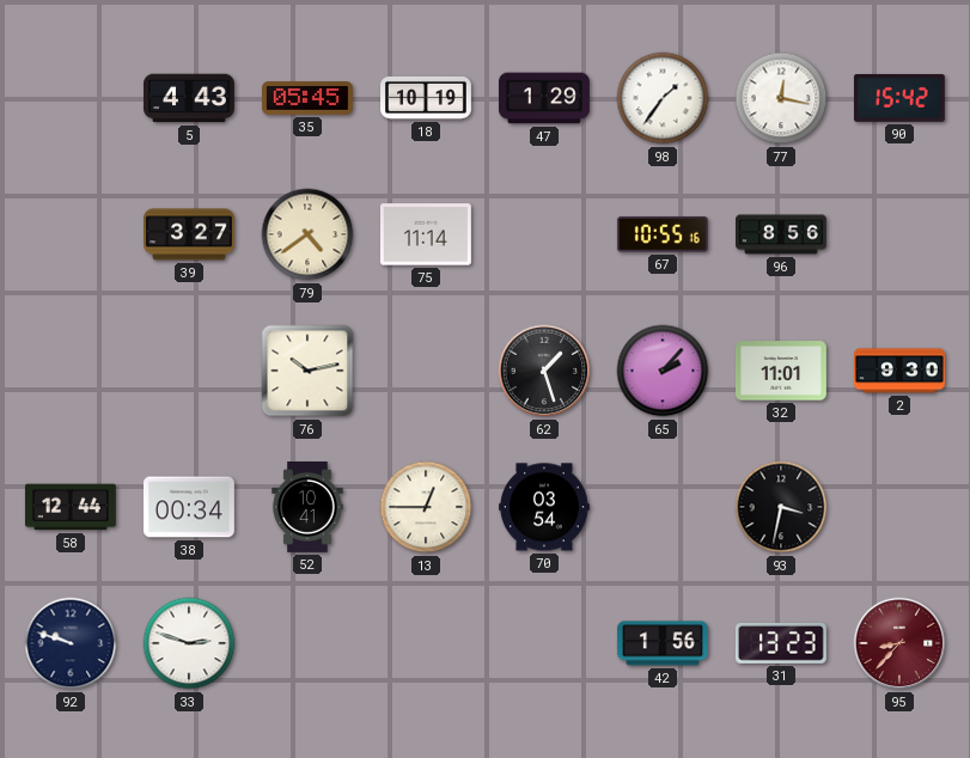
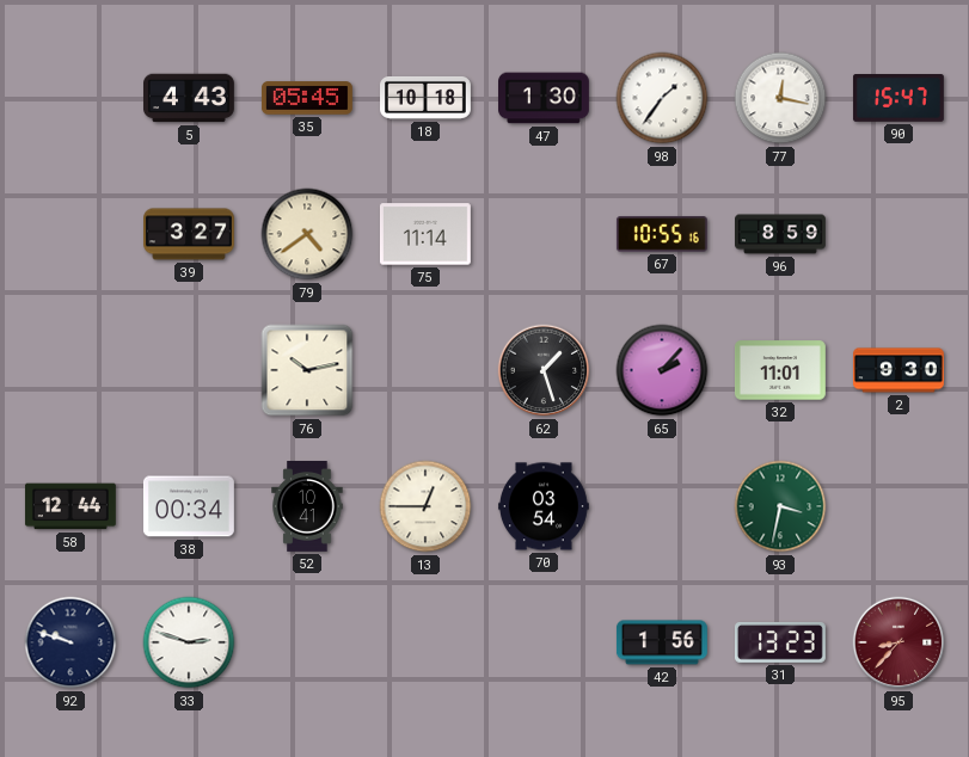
18: 10:19 -> 10:18 (427, 98)
47: 1:29 -> 1:30 (545, 98)
90: 15:42 -> 15:47 (899, 99)
96: 8:56 -> 8:59 (781, 234)
93 dial: black -> green (780, 506)
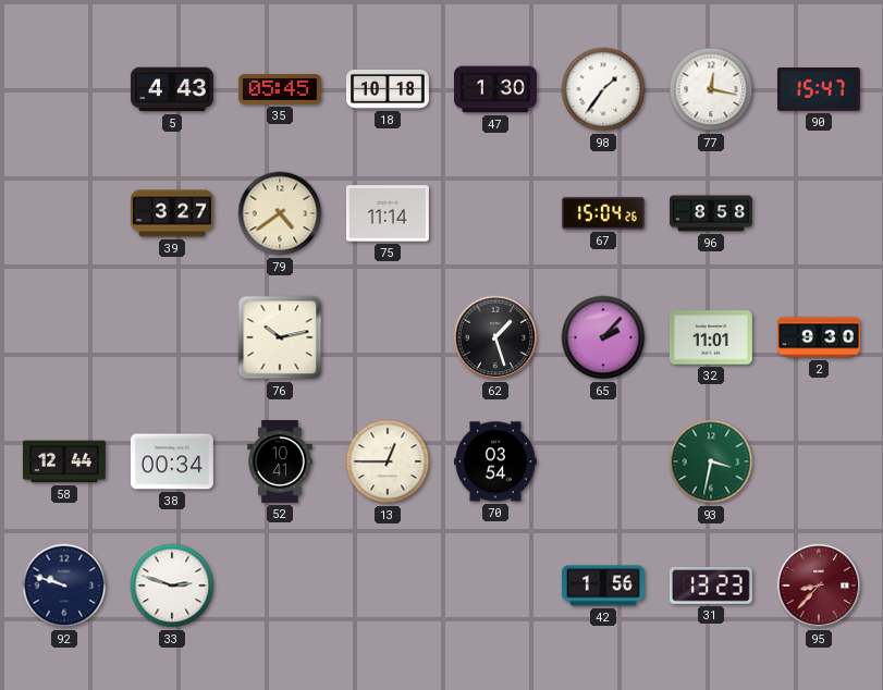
67: 10:55 -> 15:04 (603, 213)
96: 8:59 -> 8:58 (712, 213)
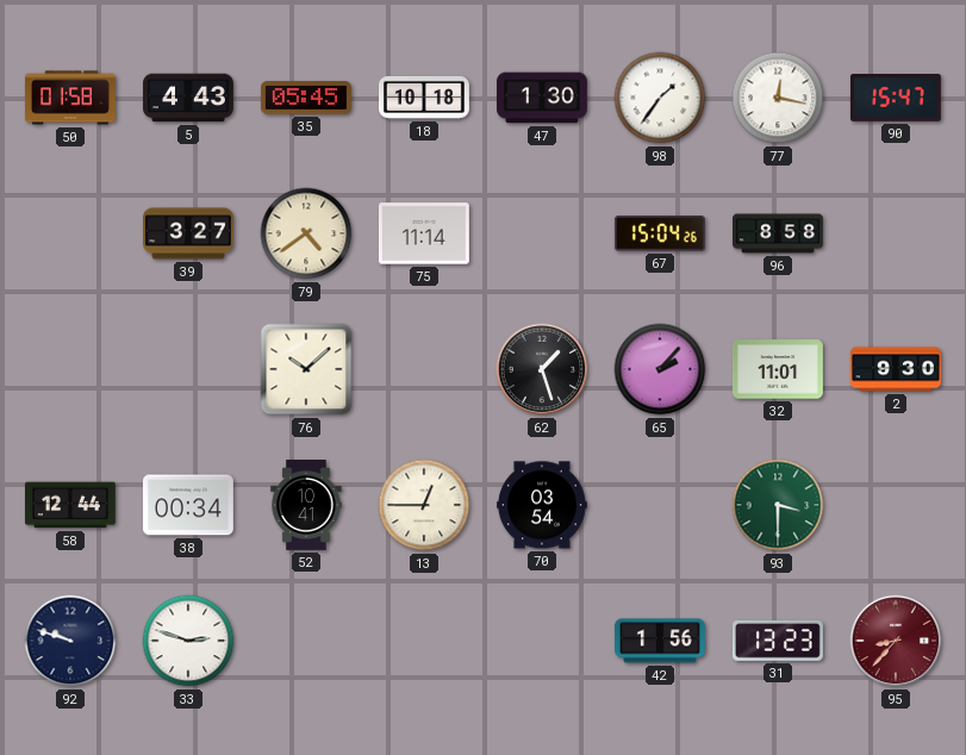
50: none -> 01:58 (70, 98)
76: 10:13 -> 10:08 (306, 369)
93: 3:32 -> 3:30 (778, 505)
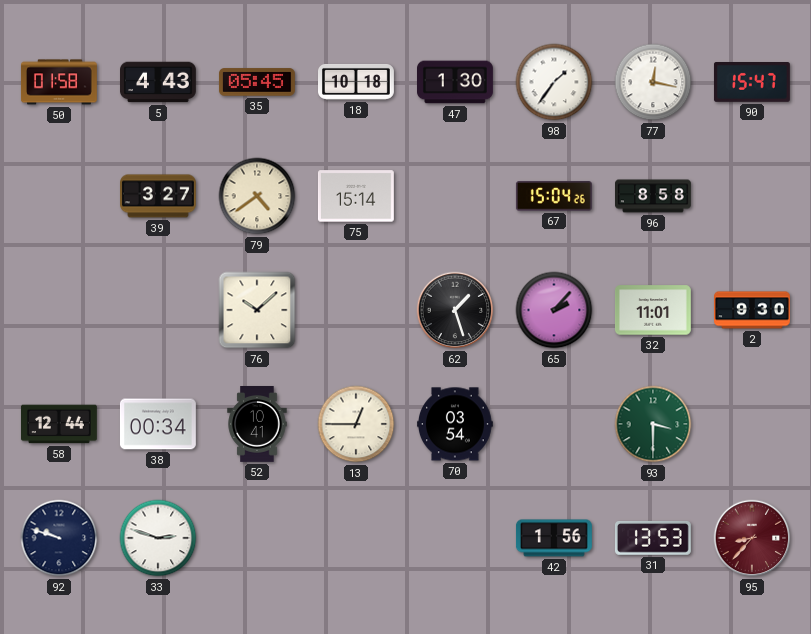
75: 11:14 -> 15:14 (356, 196)
31: 13:23 -> 13:53 (653, 539)
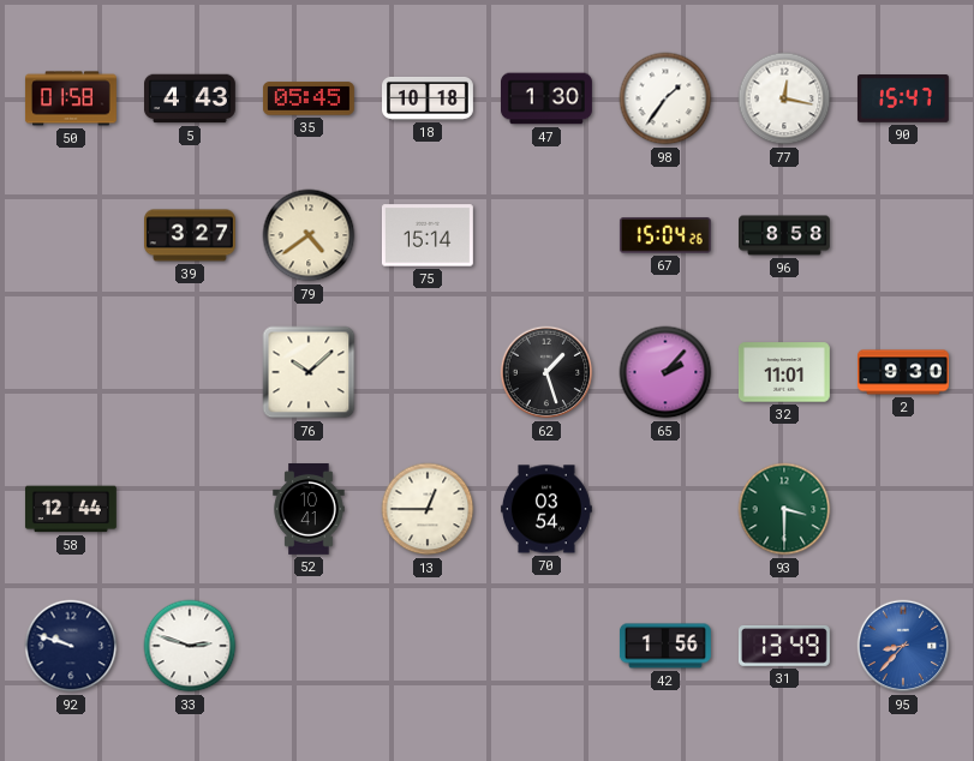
38: 00:34 -> none (158, 424)
31: 13:53 -> 13:49 (784, 647)
95 dial: burgundy -> blue (903, 646)
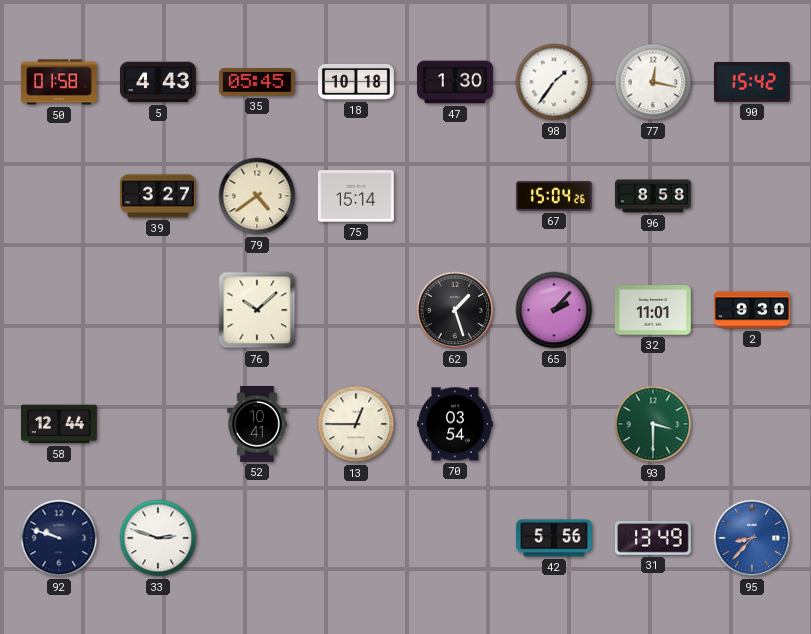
90: 15:47 -> 15:42 (752, 83)
42: 1:56 -> 5:56 (554, 538)
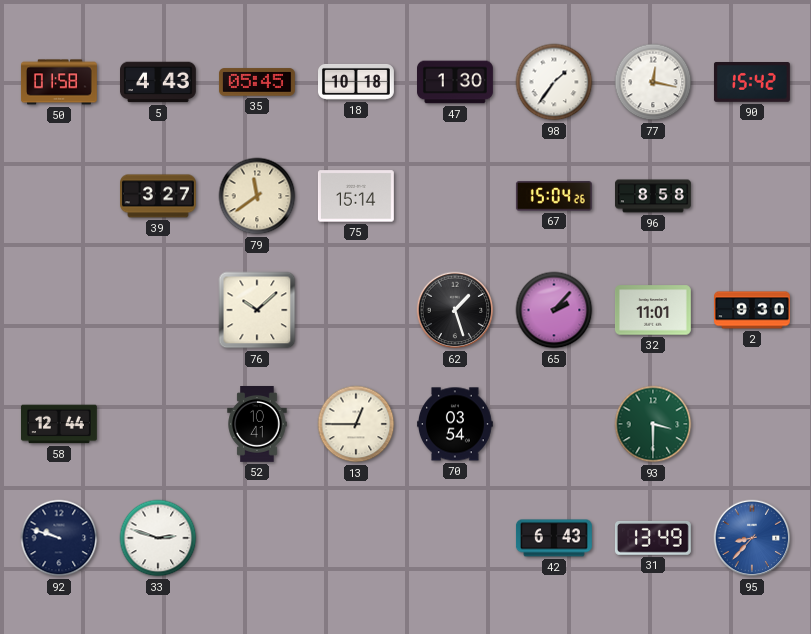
79: 4:39 -> 11:39 (257, 196)
42: 5:56 -> 6:43 (554, 538)
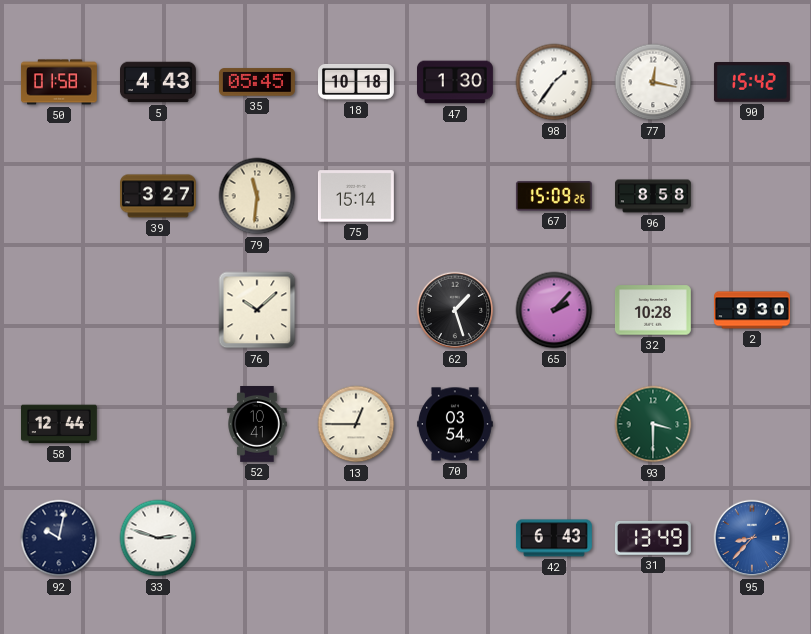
79: 11:39 -> 11:31 (257, 196)
67: 15:04 -> 15:09 (554, 196)
32: 11:01 -> 10:28 (653, 310)
92: 9:48 -> 10:02 (59, 538)
